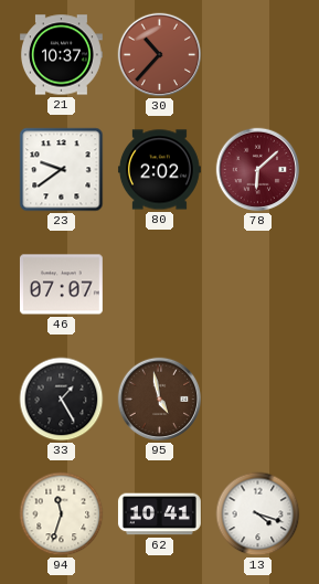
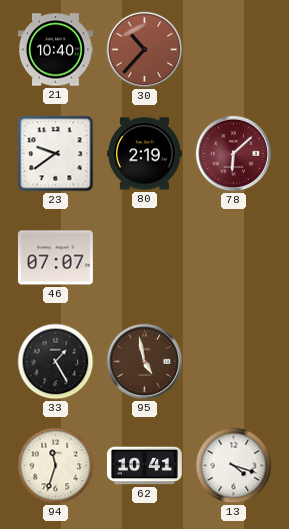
21: 10:37 -> 10:40 (56, 50)
80: 2:02 -> 2:19 (144, 154)
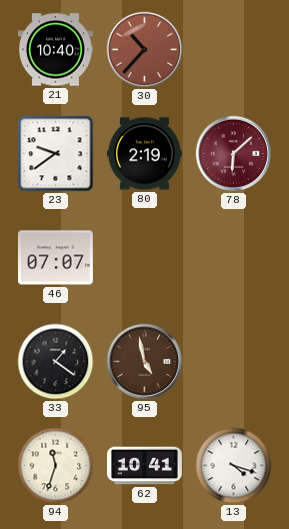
33: 1:25 -> 1:21 (56, 362)
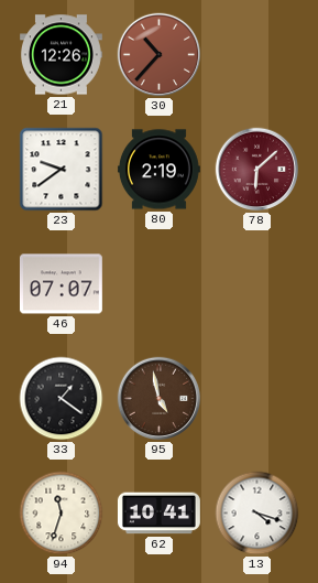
21: 10:40 -> 12:26 (62, 55)
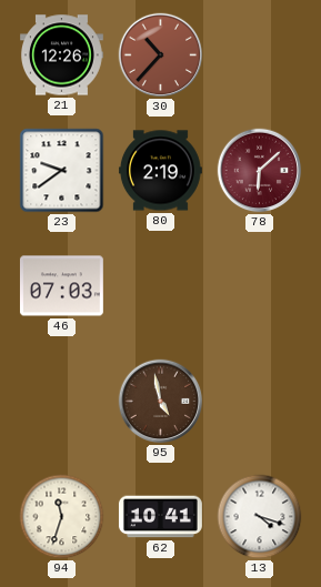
46: 07:07 -> 07:03 (61, 286)
33: 1:21 -> none (62, 399)
